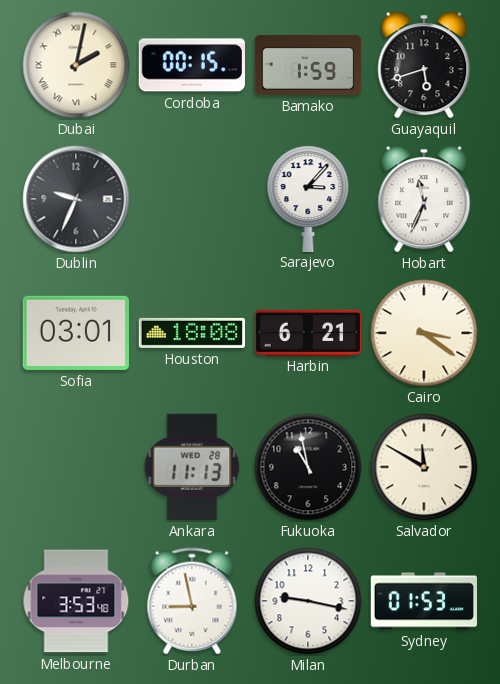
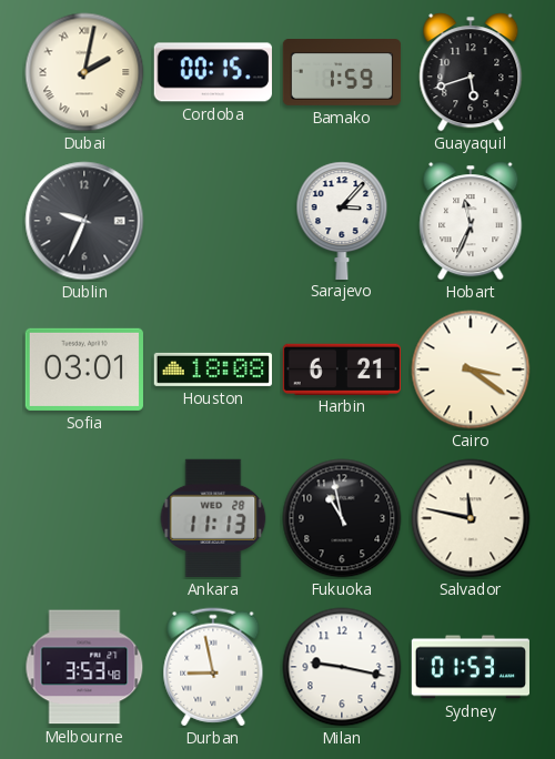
Salvador: 11:50 -> 11:47 (471, 518)
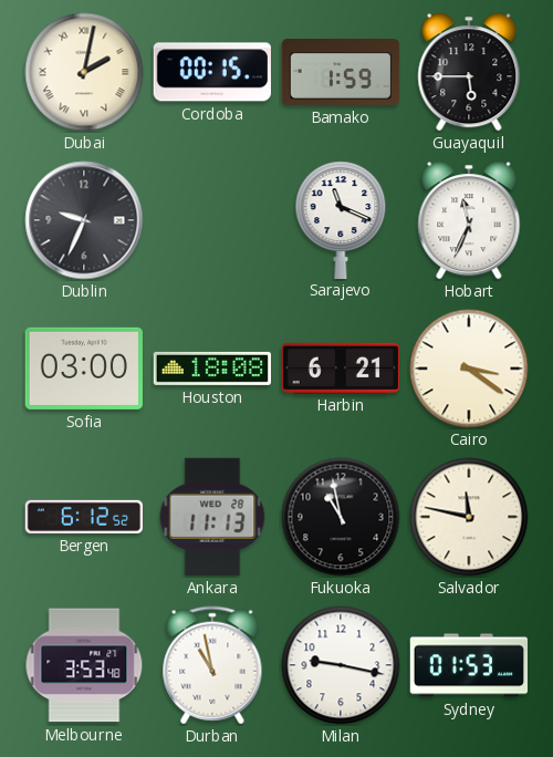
Guayaquil: 5:42 -> 5:45 (469, 72)
Sarajevo: 3:07 -> 11:19 (341, 219)
Sofia: 03:01 -> 03:00 (84, 369)
Bergen: none -> 6:12 (83, 517)
Durban: 8:58 -> 10:58 (212, 665)
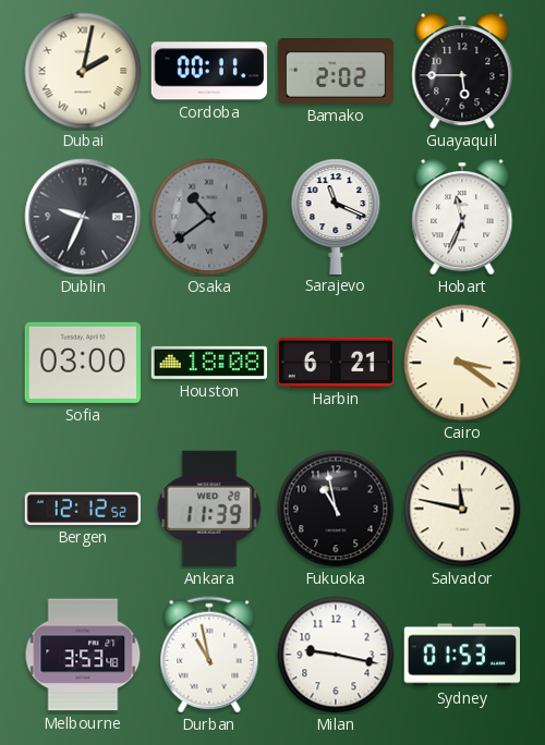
Cordoba: 00:15 -> 00:11 (209, 71)
Bamako: 1:59 -> 2:02 (336, 72)
Osaka: none -> 10:39 (209, 217)
Bergen: 6:12 -> 12:12 (82, 509)
Ankara: 11:13 -> 11:39 (209, 509)
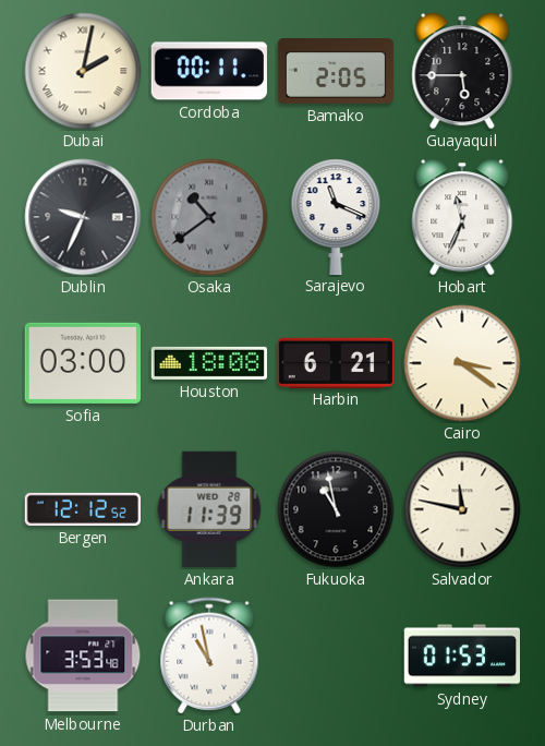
Bamako: 2:02 -> 2:05 (336, 72)
Milan: 9:17 -> none (336, 655)
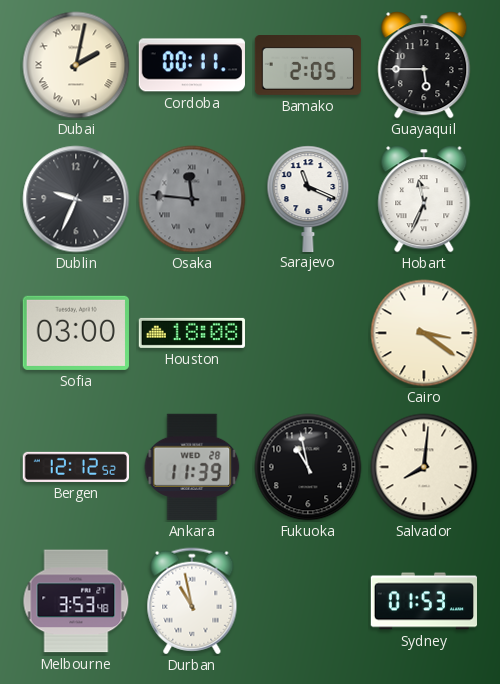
Osaka: 10:39 -> 11:46 (192, 199)
Harbin: 6:21 -> none (335, 362)
Salvador: 11:47 -> 8:01 (424, 467)
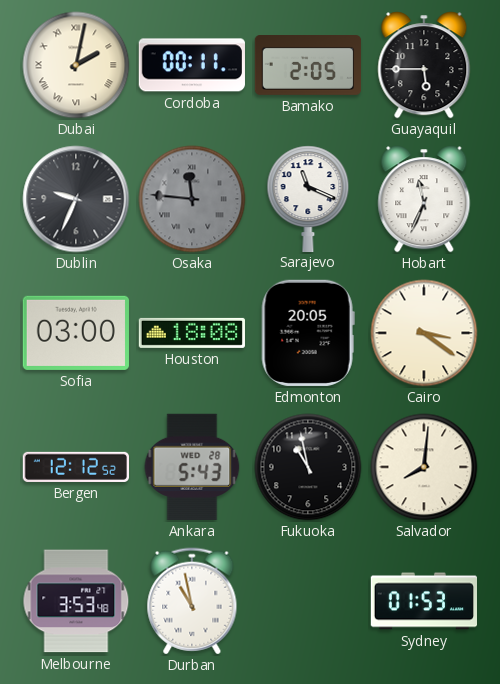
Edmonton: none -> 20:05 (308, 333)
Ankara: 11:39 -> 5:43 (192, 467)
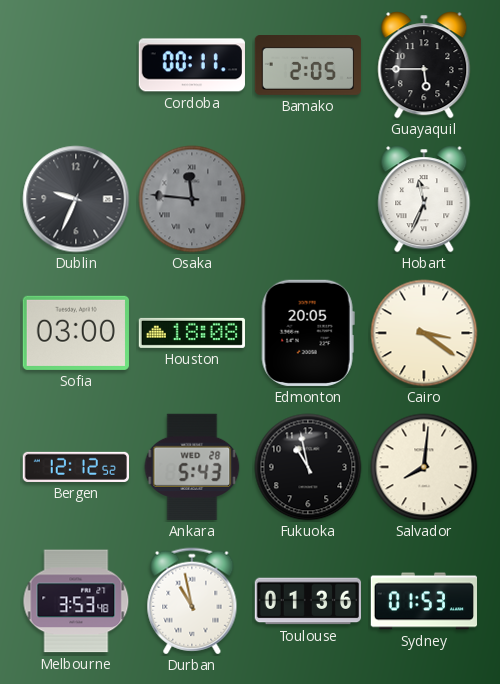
Dubai: 2:02 -> none (76, 65)
Sarajevo: 11:19 -> none (308, 198)
Toulouse: none -> 01:36 (307, 601)
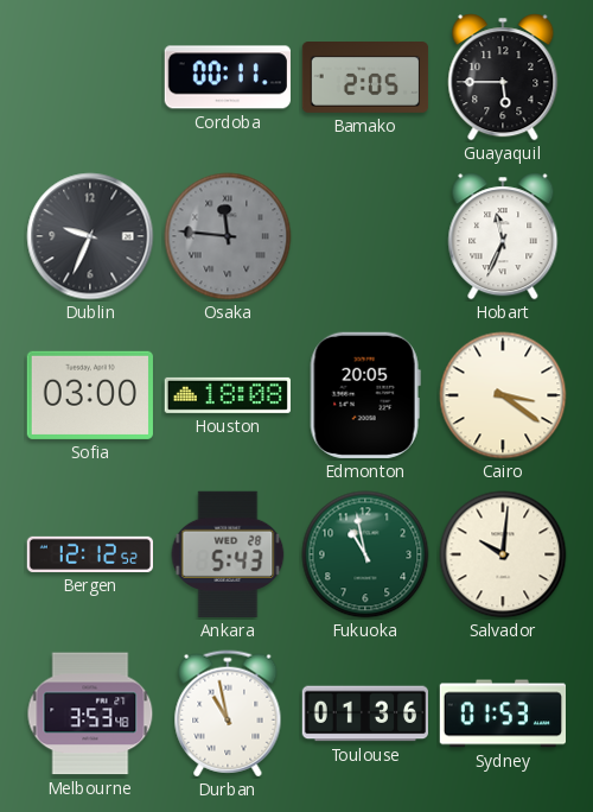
Fukuoka dial: black -> green (365, 554)
Salvador: 8:01 -> 10:01 (503, 554)
